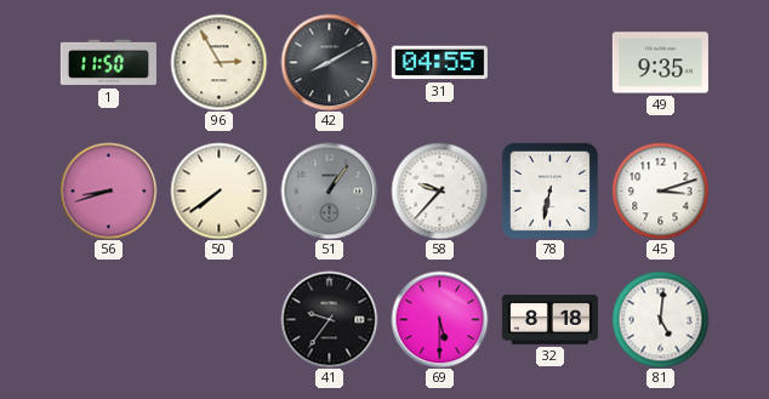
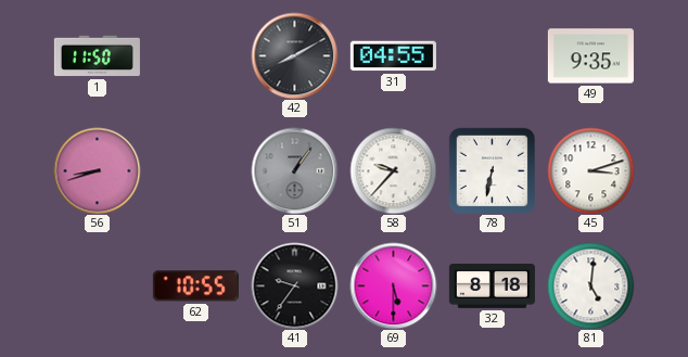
96: 2:55 -> none (218, 62)
50: 7:39 -> none (218, 190)
62: none -> 10:55 (195, 286)
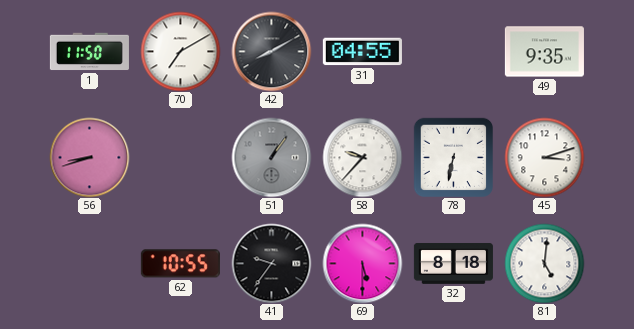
70: none -> 7:10 (180, 51)
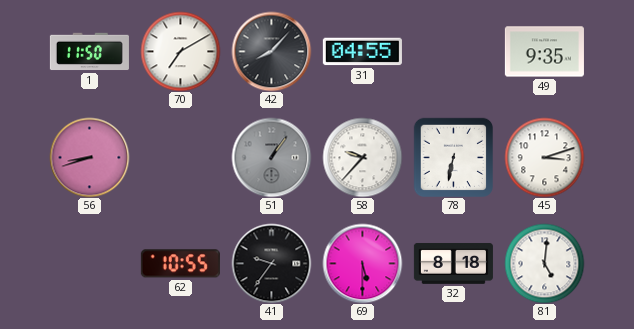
42: 8:10 -> 8:07 (271, 51)
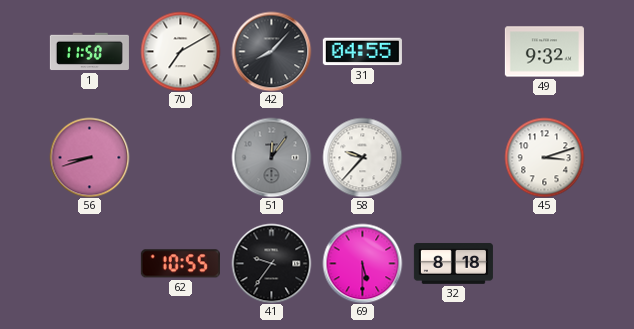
49: 9:35 -> 9:32 (544, 52)
51: 1:06 -> 12:06 (271, 157)
78: 6:32 -> none (453, 157)
81: 5:01 -> none (544, 263)
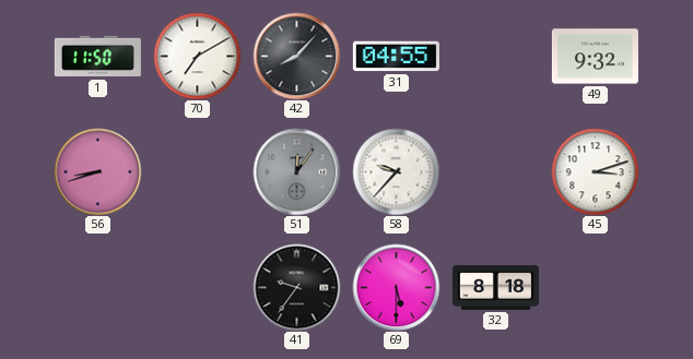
62: 10:55 -> none (180, 264)
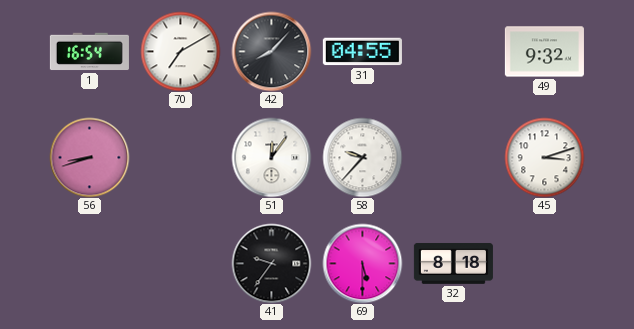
1: 11:50 -> 16:54 (89, 52)
51 dial: grey -> white (271, 157)
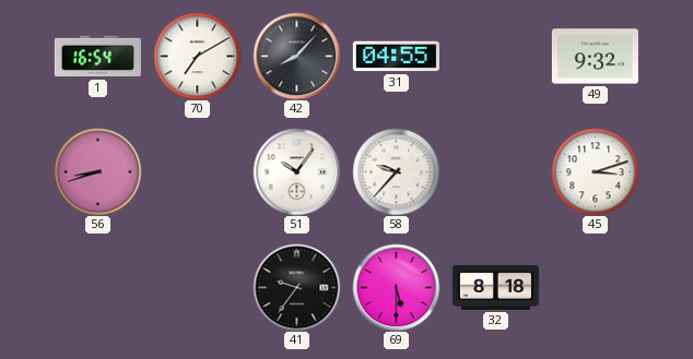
51: 12:06 -> 10:06 (296, 171)
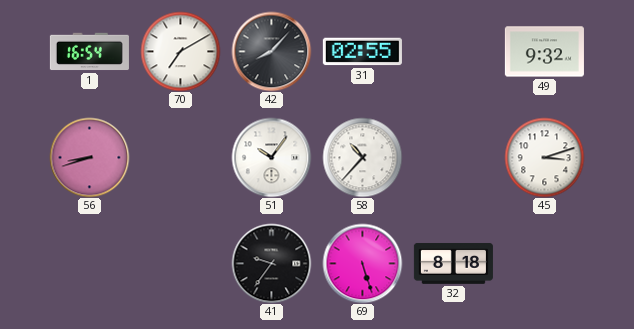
31: 04:55 -> 02:55 (362, 52)
58: 9:37 -> 10:37 (362, 157)
69: 5:30 -> 5:27 (362, 263)
